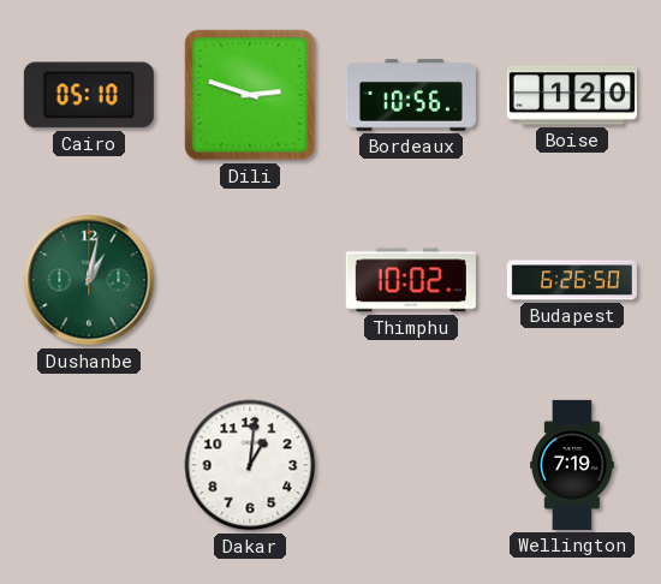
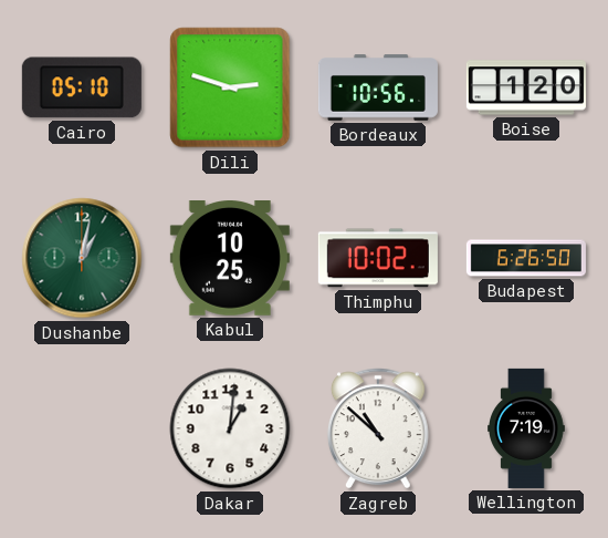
Kabul: none -> 10:25 (230, 259)
Zagreb: none -> 10:52 (378, 428)
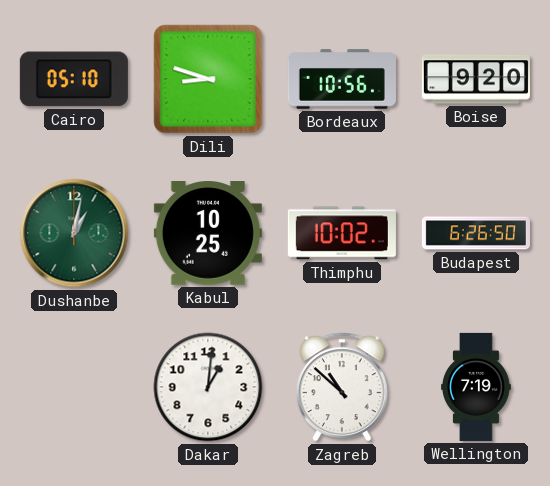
Dili: 2:48 -> 8:48 (208, 79)
Boise: 1:20 -> 9:20 (476, 79)
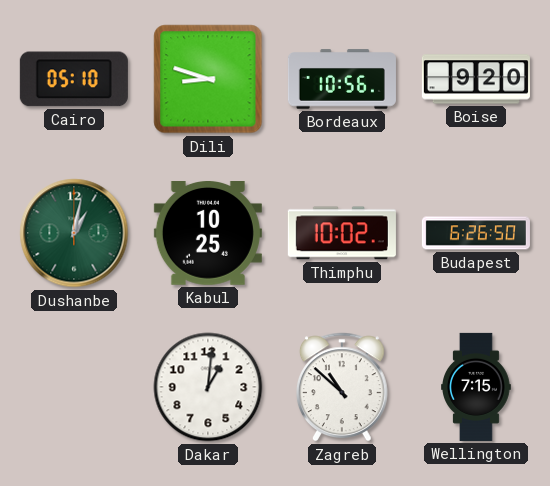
Wellington: 7:19 -> 7:15 (477, 387)
